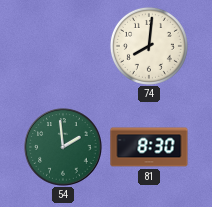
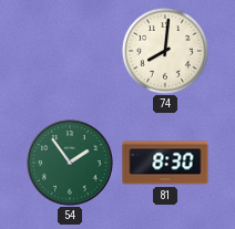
54: 1:59 -> 1:54 (70, 163)
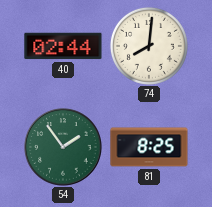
40: none -> 02:44 (63, 46)
81: 8:30 -> 8:25 (149, 147)
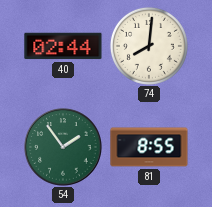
81: 8:25 -> 8:55 (149, 147)
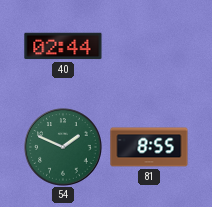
74: 8:01 -> none (149, 46)
54: 1:54 -> 1:49 (63, 147)
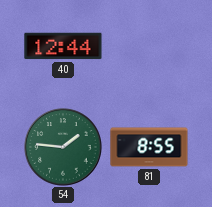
40: 02:44 -> 12:44 (63, 46)
54: 1:49 -> 1:46 (63, 147)
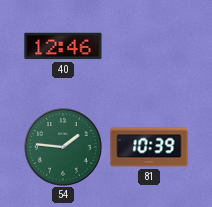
40: 12:44 -> 12:46 (63, 46)
81: 8:55 -> 10:39 (149, 147)
